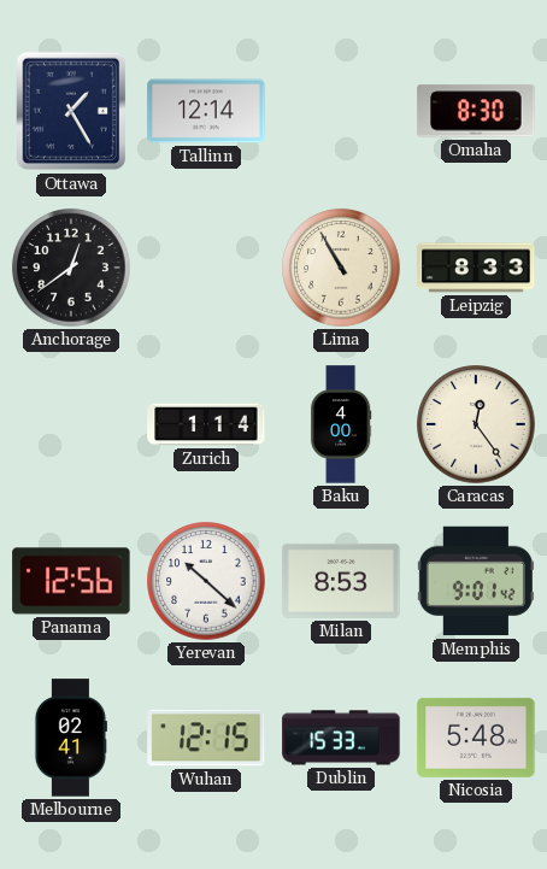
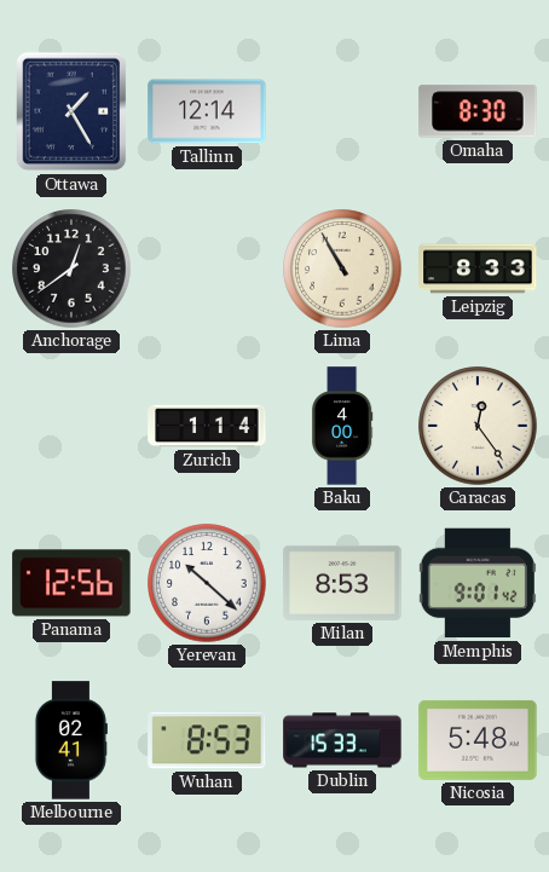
Wuhan: 12:15 -> 8:53 (207, 740)
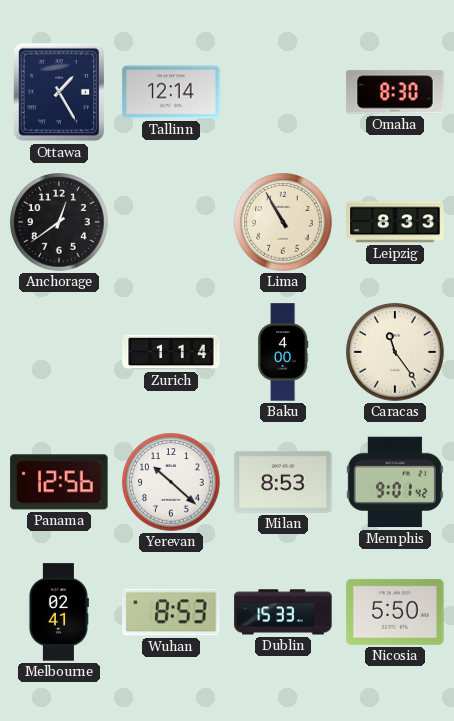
Caracas: 12:24 -> 11:24 (395, 352)
Nicosia: 5:48 -> 5:50 (395, 612)
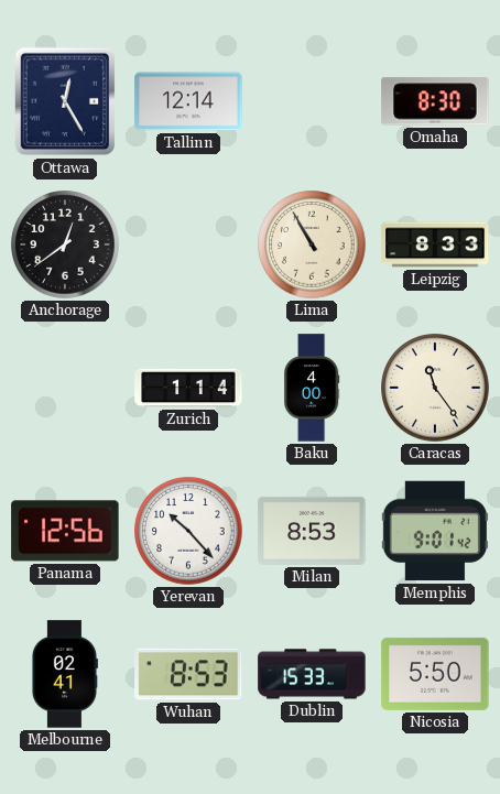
Ottawa: 1:25 -> 12:25 (65, 101)
Yerevan: 10:22 -> 10:23 (188, 531)
